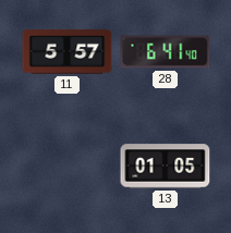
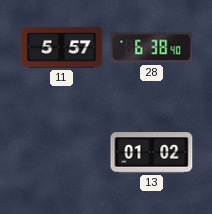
28: 6:41 -> 6:38 (152, 48)
13: 01:05 -> 01:02 (152, 153)
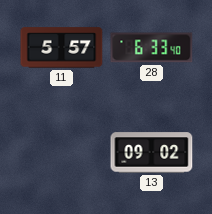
28: 6:38 -> 6:33 (152, 48)
13: 01:02 -> 09:02 (152, 153)
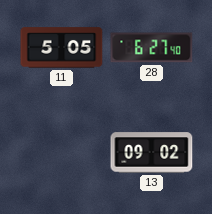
11: 5:57 -> 5:05 (62, 48)
28: 6:33 -> 6:27 (152, 48)
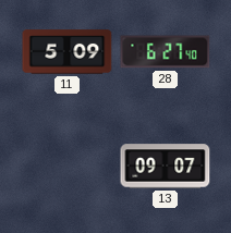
11: 5:05 -> 5:09 (68, 52)
13: 09:02 -> 09:07 (166, 167)
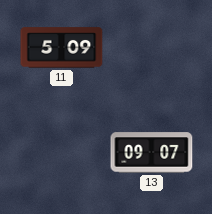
28: 6:27 -> none (166, 52)
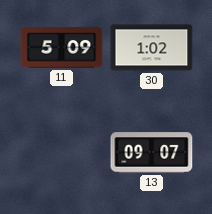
30: none -> 1:02 (152, 48)
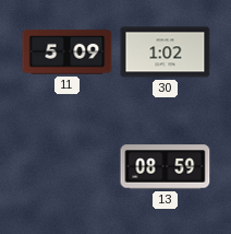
13: 09:07 -> 08:59 (166, 167)
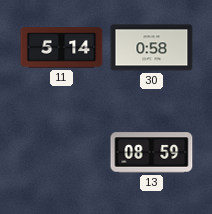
11: 5:09 -> 5:14 (62, 48)
30: 1:02 -> 0:58 (152, 48)
